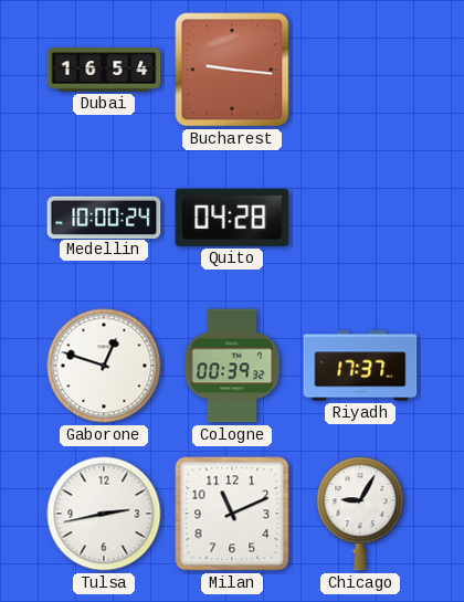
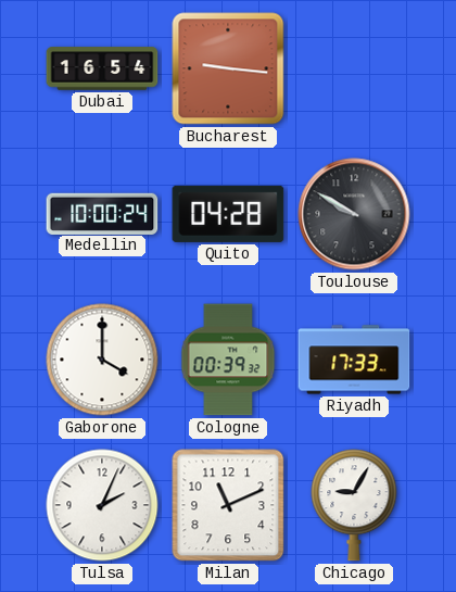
Toulouse: none -> 9:50 (354, 214)
Gaborone: 12:48 -> 4:00 (102, 360)
Riyadh: 17:37 -> 17:33 (354, 360)
Tulsa: 2:43 -> 2:04 (102, 505)
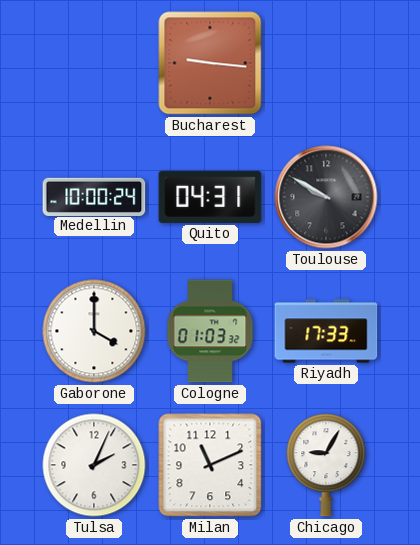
Dubai: 16:54 -> none (102, 68)
Quito: 04:28 -> 04:31 (210, 197)
Cologne: 00:39 -> 01:03 (210, 331)
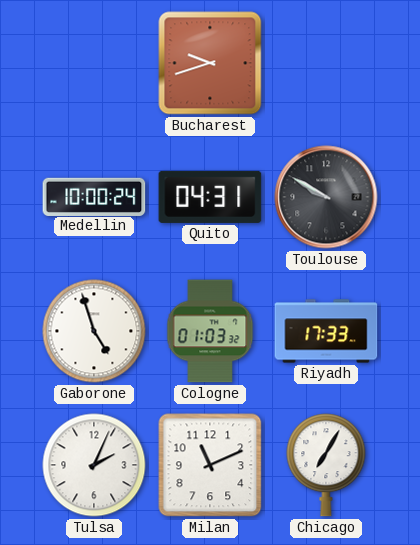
Bucharest: 9:16 -> 9:42 (210, 63)
Gaborone: 4:00 -> 4:57 (94, 331)
Chicago: 9:05 -> 7:05 (326, 465)
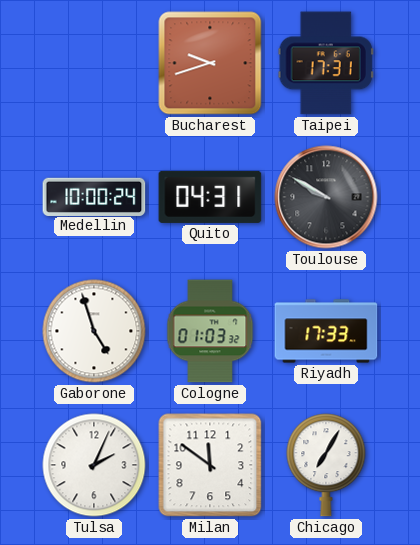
Taipei: none -> 17:31 (326, 63)
Milan: 11:11 -> 11:51 (210, 465)
